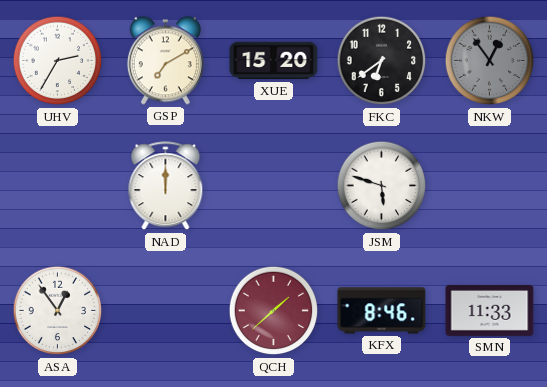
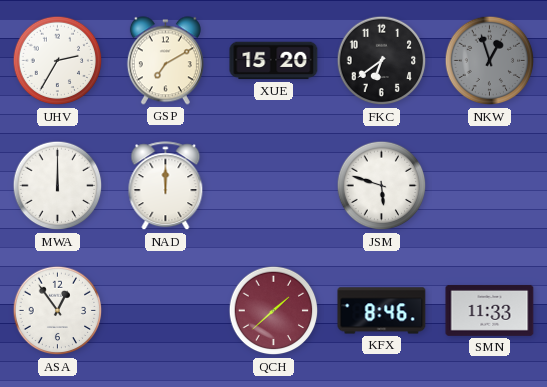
NKW: 12:54 -> 12:57 (490, 61)
MWA: none -> 12:00 (58, 186)
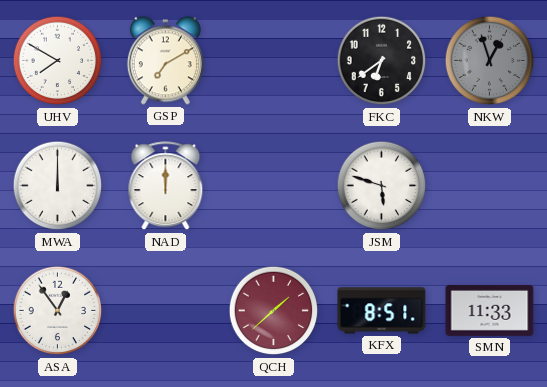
UHV: 2:35 -> 7:50 (58, 61)
XUE: 15:20 -> none (274, 61)
KFX: 8:46 -> 8:51 (382, 311)
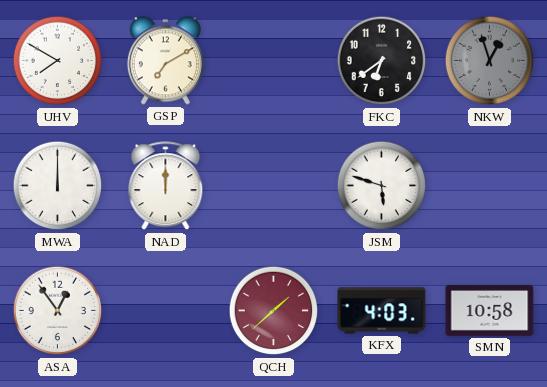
KFX: 8:51 -> 4:03 (382, 311)
SMN: 11:33 -> 10:58 (490, 310)
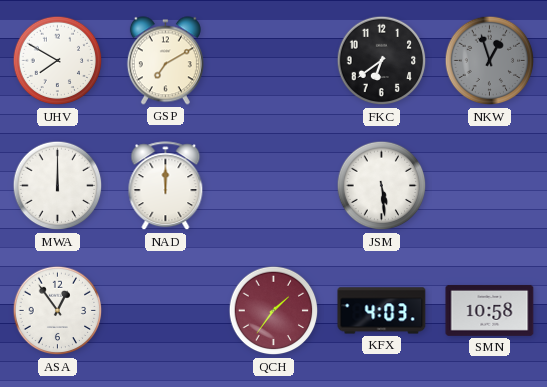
JSM: 5:48 -> 5:29 (382, 186)
QCH: 1:38 -> 1:36 (274, 311)
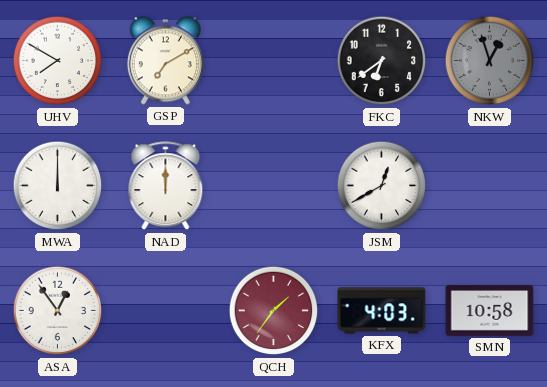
JSM: 5:29 -> 12:40 (382, 186)
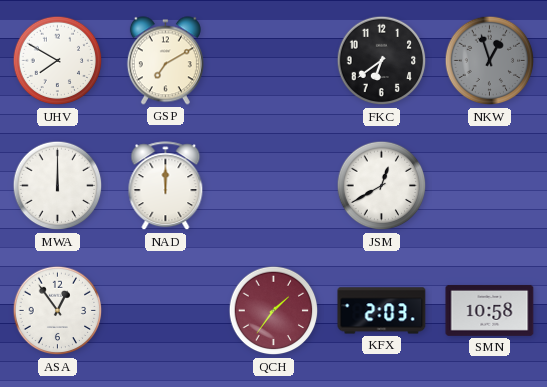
KFX: 4:03 -> 2:03 (382, 311)
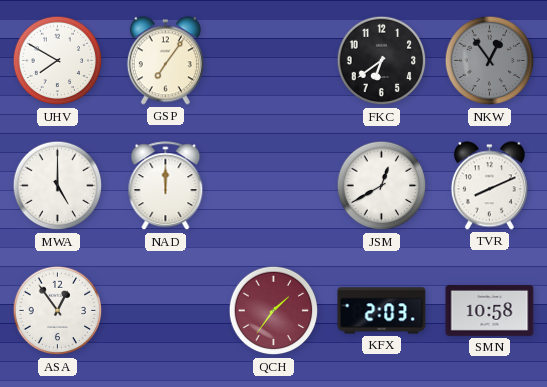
GSP: 7:10 -> 7:06 (165, 61)
NKW: 12:57 -> 12:54 (490, 61)
MWA: 12:00 -> 5:00 (58, 186)
TVR: none -> 8:11 (489, 186)
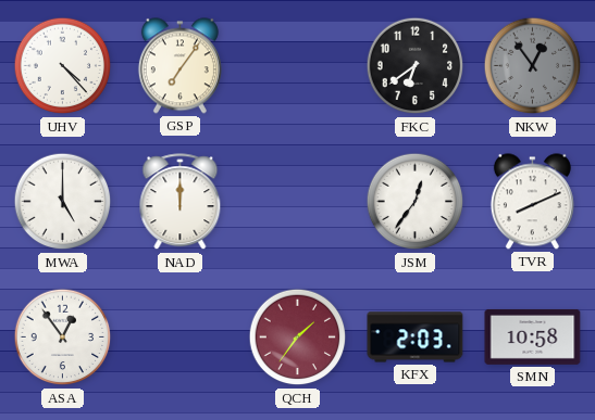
UHV: 7:50 -> 4:23 (63, 66)
JSM: 12:40 -> 12:36 (416, 202)
